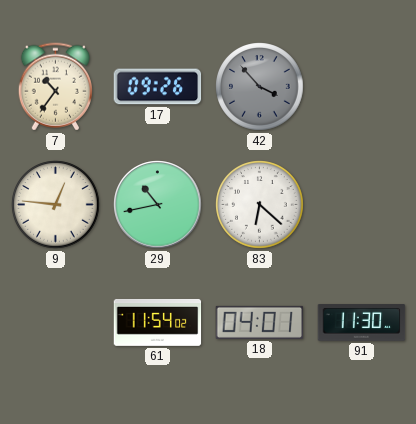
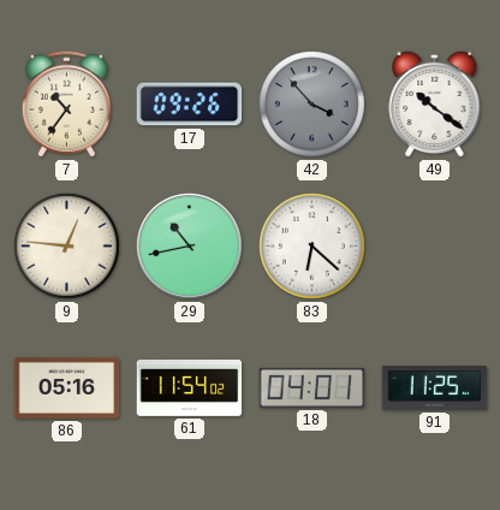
49: none -> 10:21 (435, 103)
86: none -> 05:16 (67, 387)
91: 11:30 -> 11:25 (435, 389)
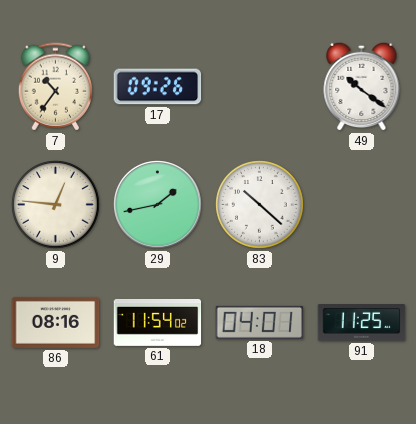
42: 3:53 -> none (312, 105)
29: 10:43 -> 1:43 (158, 205)
83: 6:22 -> 10:22 (260, 205)
86: 05:16 -> 08:16 (56, 322)
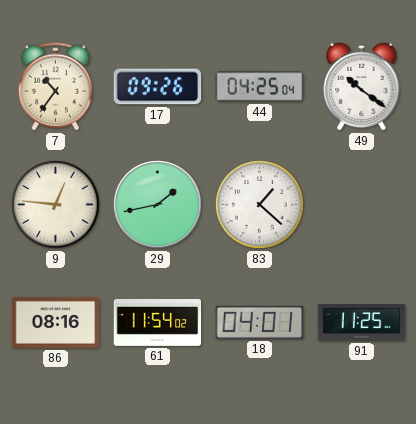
44: none -> 04:25 (260, 87)
83: 10:22 -> 1:22 (260, 205)
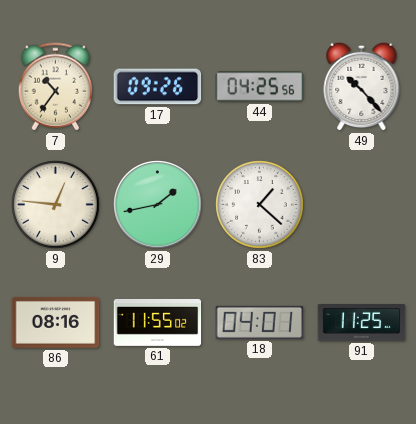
44: 04:25:04 -> 04:25:56 (260, 87)
49: 10:21 -> 10:23 (362, 86)
61: 11:54 -> 11:55 (158, 322)
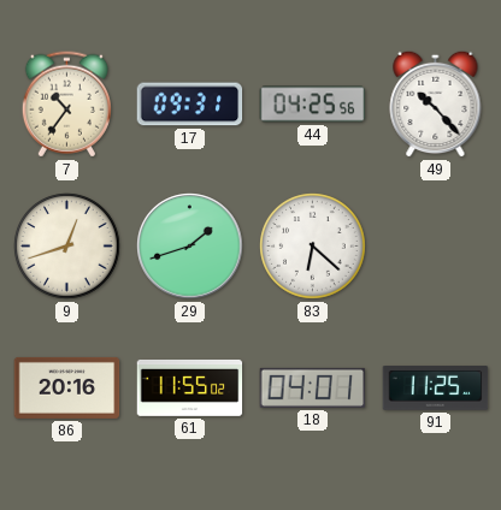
17: 09:26 -> 09:31 (190, 105)
9: 12:46 -> 12:42 (67, 247)
29: 1:43 -> 1:42 (190, 247)
83: 1:22 -> 6:22 (313, 247)
86: 08:16 -> 20:16 (67, 387)
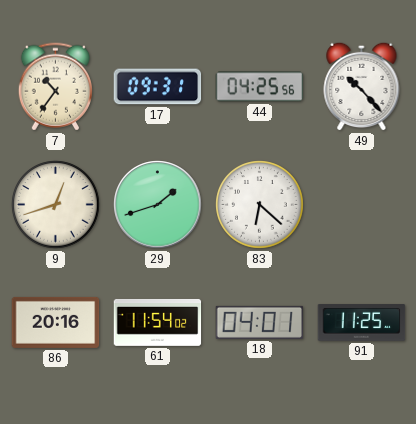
61: 11:55 -> 11:54 (158, 322)
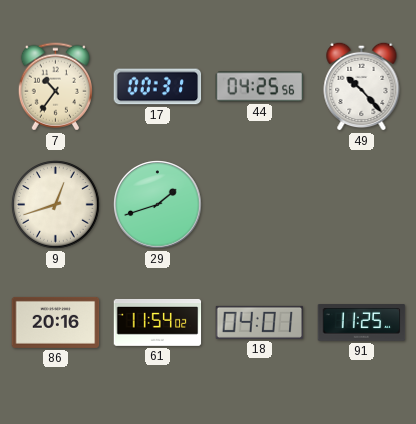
17: 09:31 -> 00:31 (158, 87)
83: 6:22 -> none (260, 205)
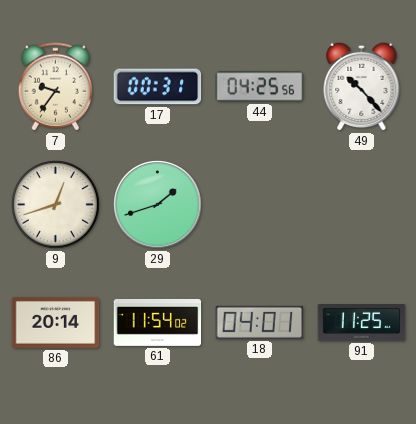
7: 10:36 -> 9:36 (55, 87)
86: 20:16 -> 20:14 (56, 322)
